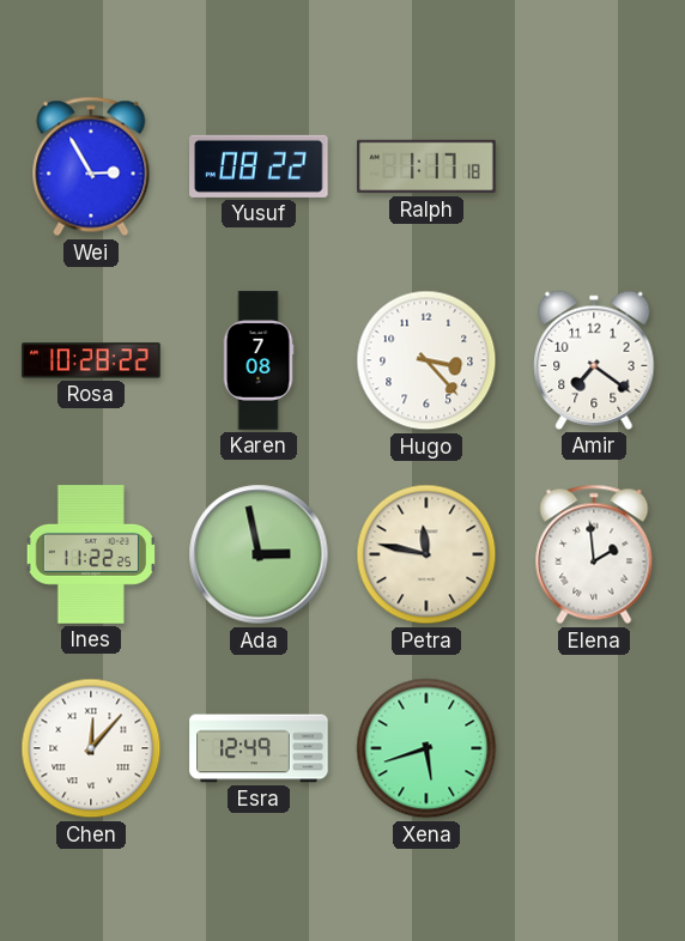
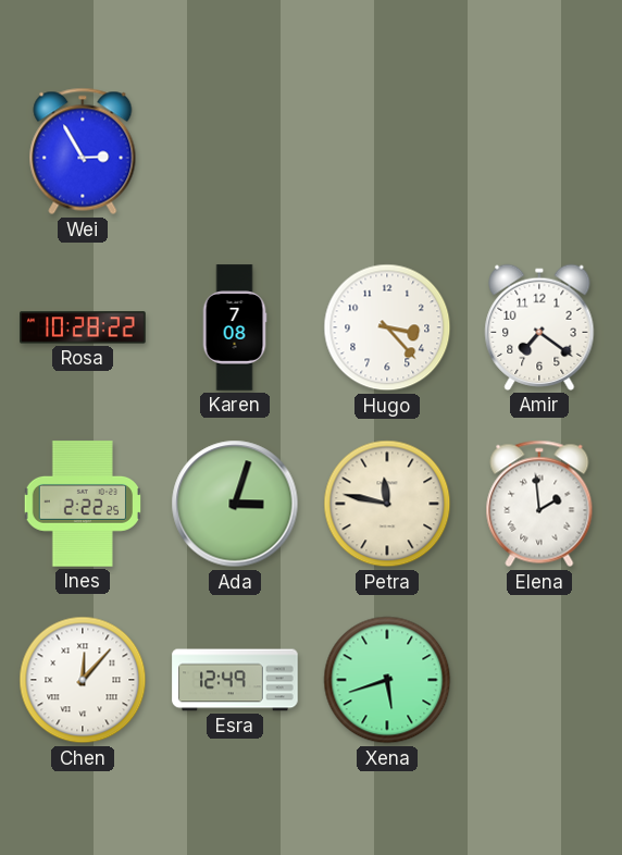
Yusuf: 08:22 -> none (260, 166)
Ralph: 1:17 -> none (426, 166)
Ines: 11:22 -> 2:22 (82, 504)
Ada: 2:58 -> 3:03 (235, 504)
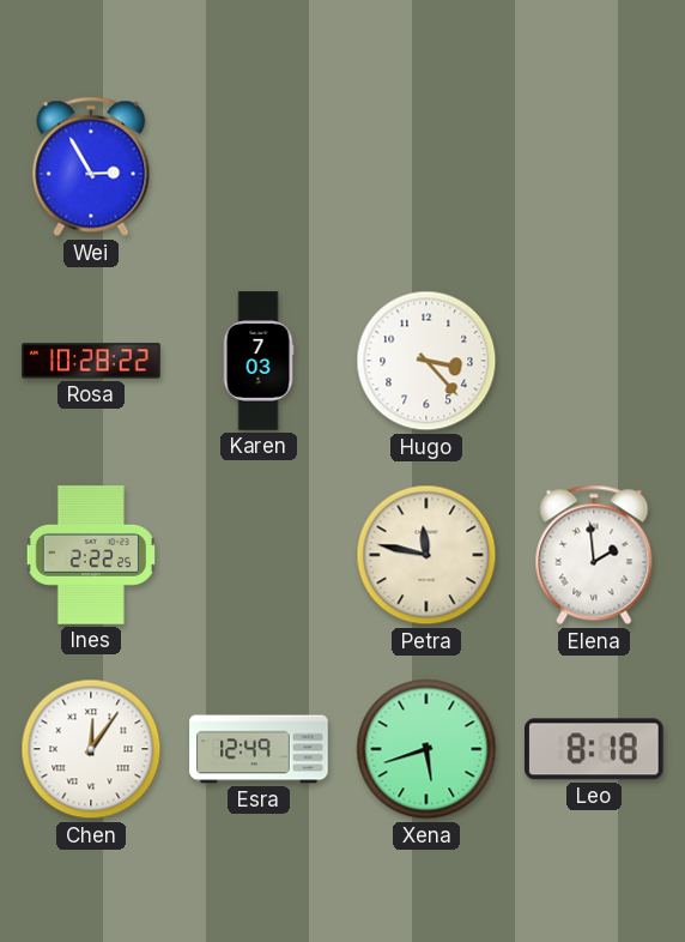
Karen: 7:08 -> 7:03 (259, 361)
Amir: 7:21 -> none (539, 327)
Ada: 3:03 -> none (235, 504)
Chen: 12:07 -> 12:06 (91, 749)
Leo: none -> 8:18 (595, 749)
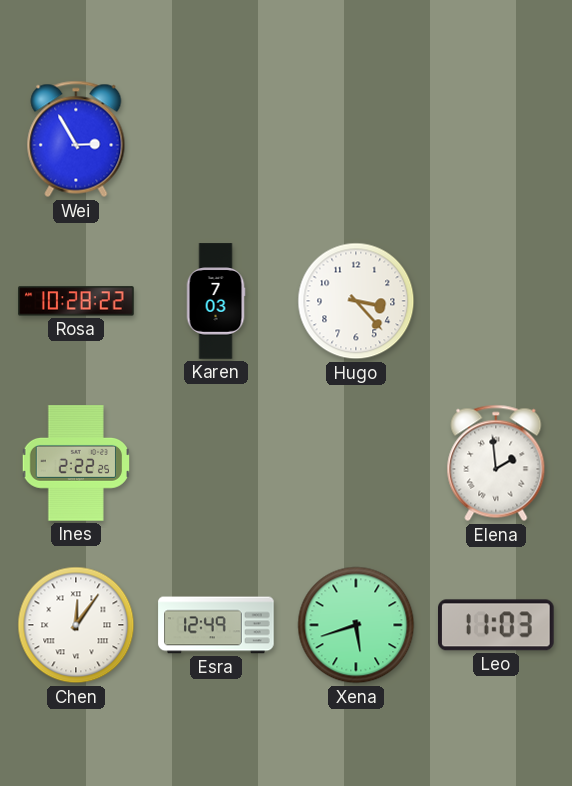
Petra: 11:47 -> none (426, 555)
Leo: 8:18 -> 11:03 (497, 625)
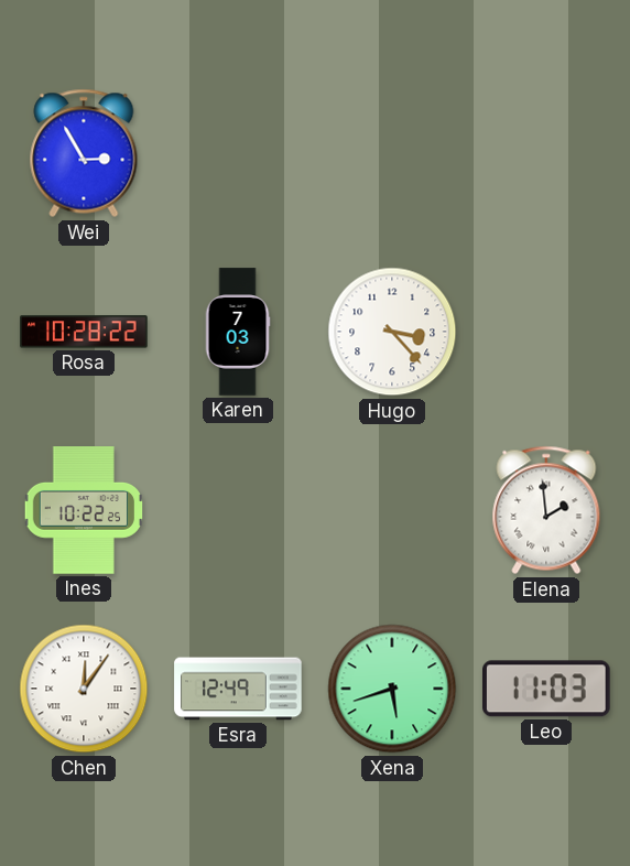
Ines: 2:22 -> 10:22 (83, 510)
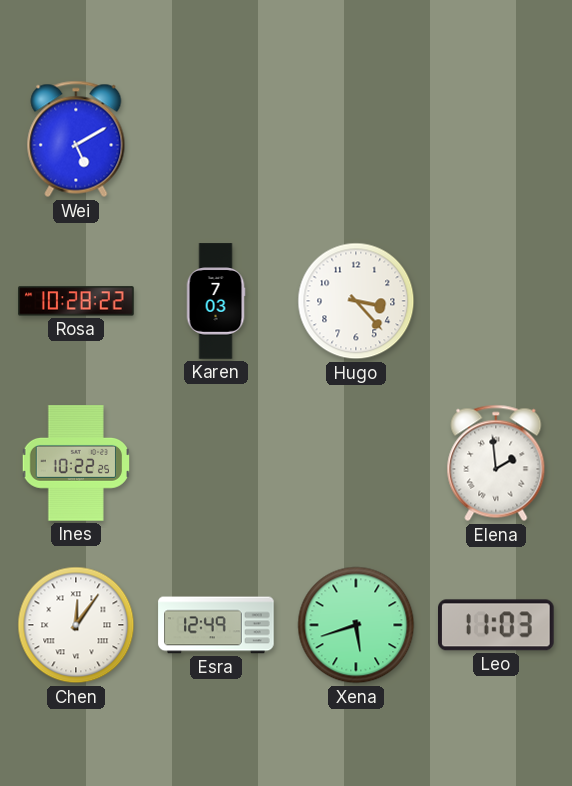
Wei: 2:55 -> 5:10 (76, 139)
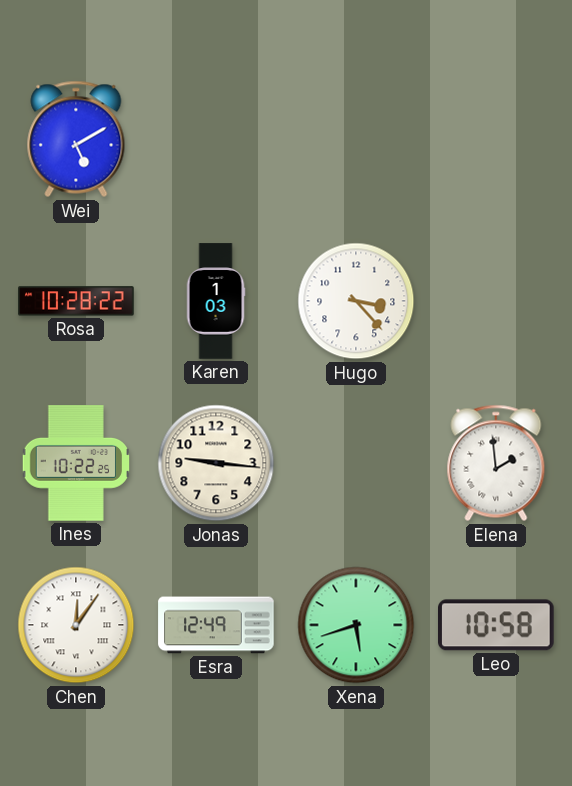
Karen: 7:03 -> 1:03 (216, 301)
Jonas: none -> 9:16 (216, 463)
Leo: 11:03 -> 10:58 (497, 625)
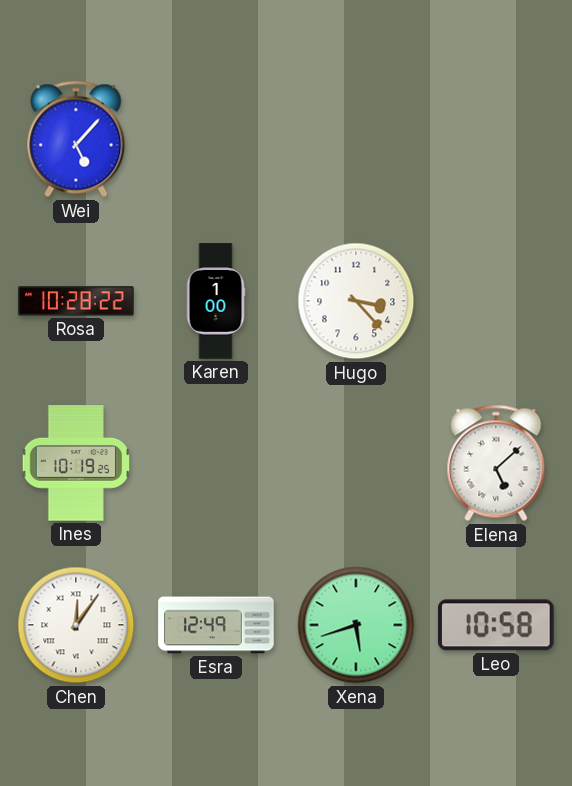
Wei: 5:10 -> 5:07 (76, 139)
Karen: 1:03 -> 1:00 (216, 301)
Ines: 10:22 -> 10:19 (75, 463)
Jonas: 9:16 -> none (216, 463)
Elena: 1:59 -> 5:08 (496, 463)
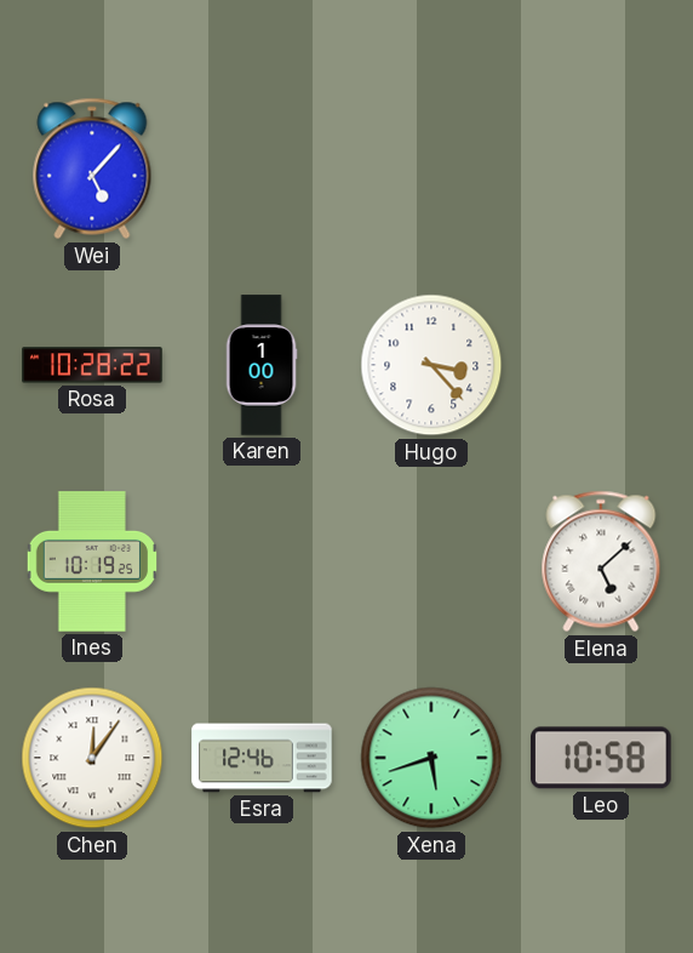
Esra: 12:49 -> 12:46 (262, 758)
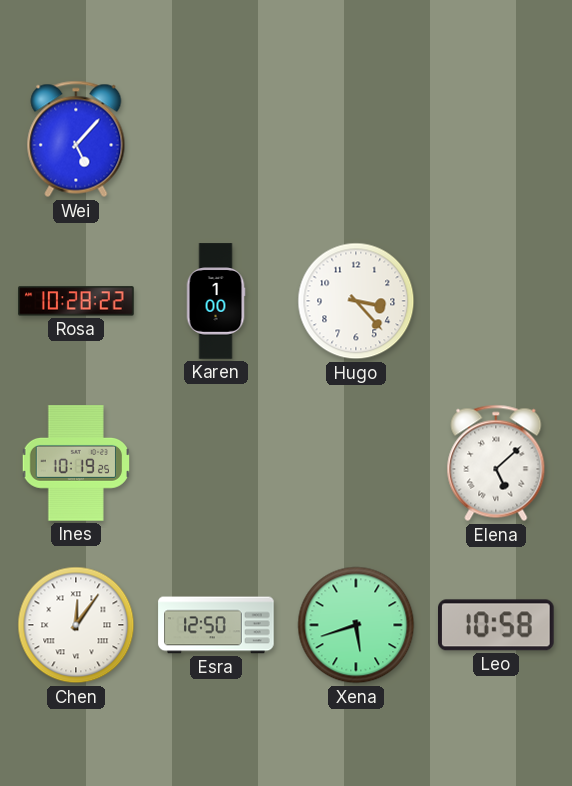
Esra: 12:46 -> 12:50 (216, 625)
